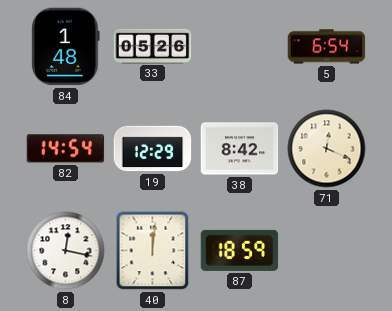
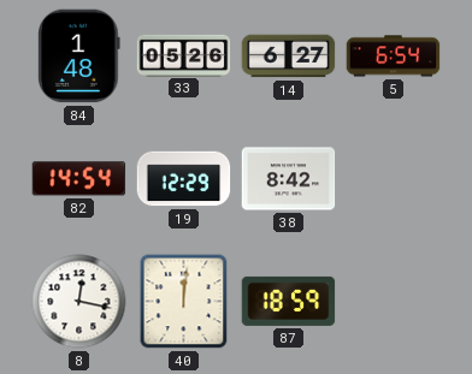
14: none -> 6:27 (289, 57)
71: 12:19 -> none (327, 149)
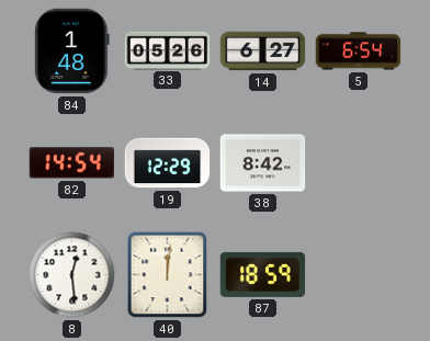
8: 12:17 -> 12:29 (72, 275)
